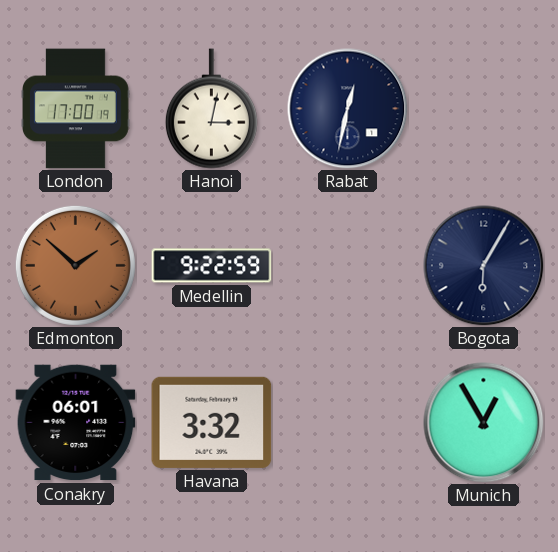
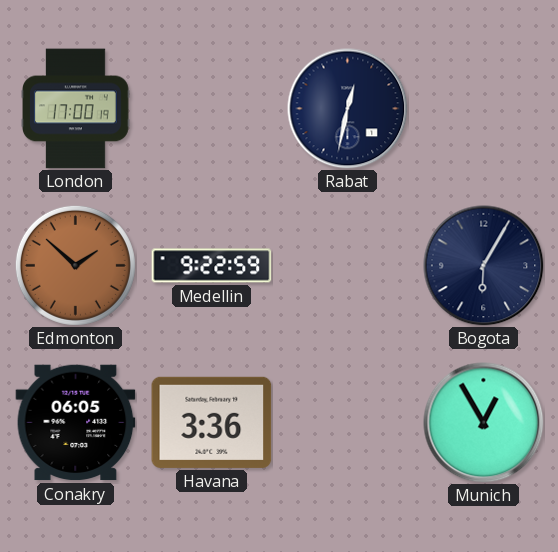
Hanoi: 3:02 -> none (211, 109)
Conakry: 06:01 -> 06:05 (76, 423)
Havana: 3:32 -> 3:36 (212, 422)
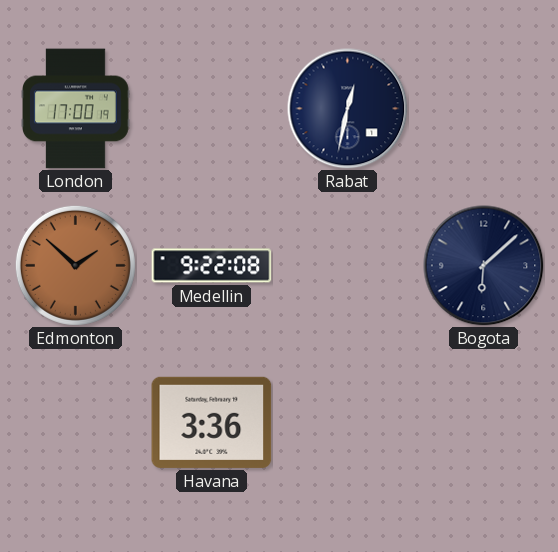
Medellin: 9:22:59 -> 9:22:08 (212, 266)
Bogota: 6:05 -> 6:08 (484, 266)
Conakry: 06:05 -> none (76, 423)
Munich: 12:55 -> none (484, 423)
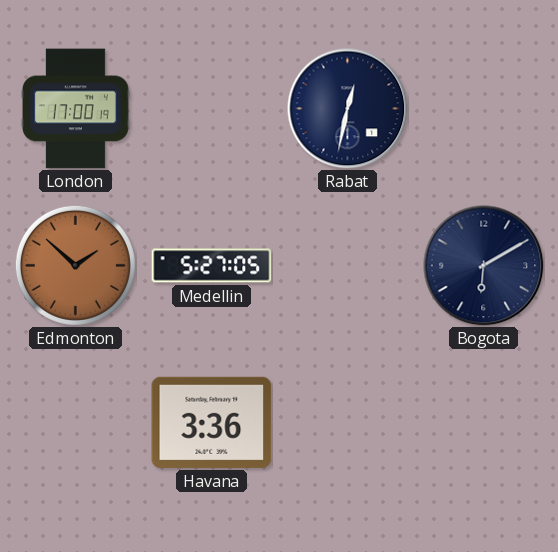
Medellin: 9:22 -> 5:27 (212, 266)
Bogota: 6:08 -> 6:10 (484, 266)
